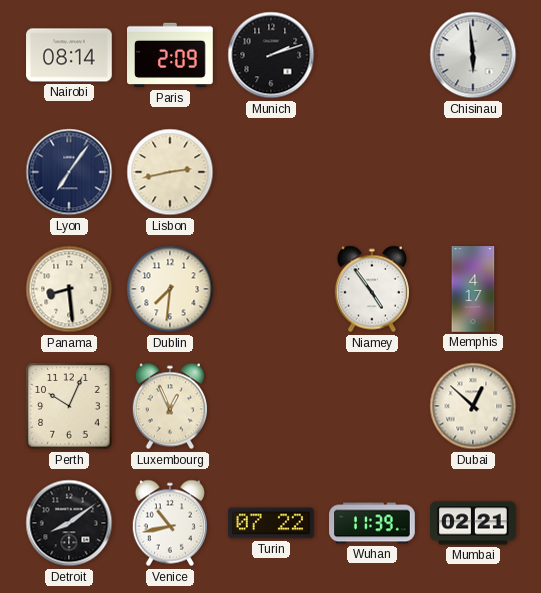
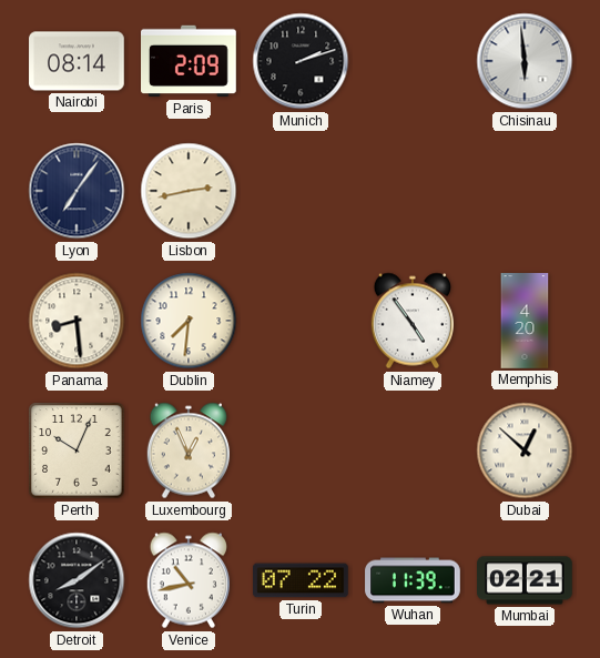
Memphis: 4:17 -> 4:20 (525, 321)
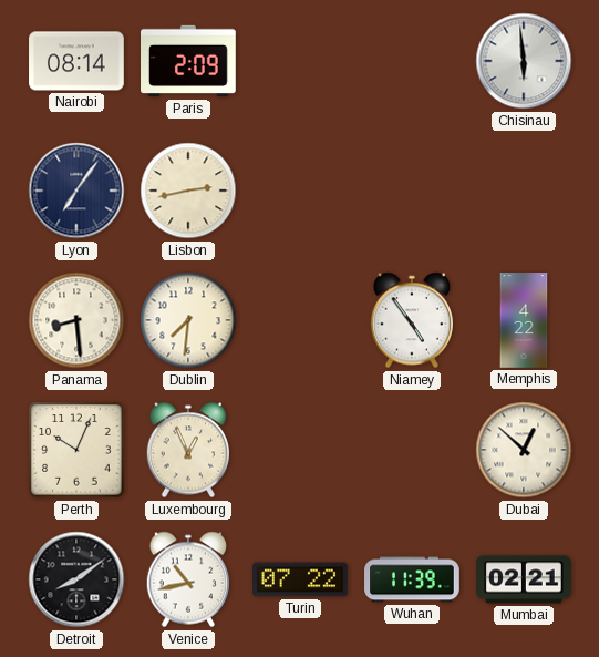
Munich: 2:12 -> none (301, 61)
Memphis: 4:20 -> 4:22 (524, 320)
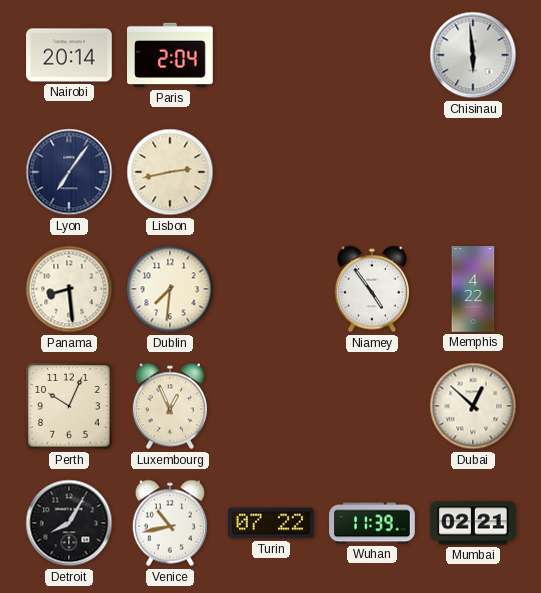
Nairobi: 08:14 -> 20:14 (69, 55)
Paris: 2:09 -> 2:04 (170, 55)
Detroit: 8:09 -> 8:05 (69, 523)
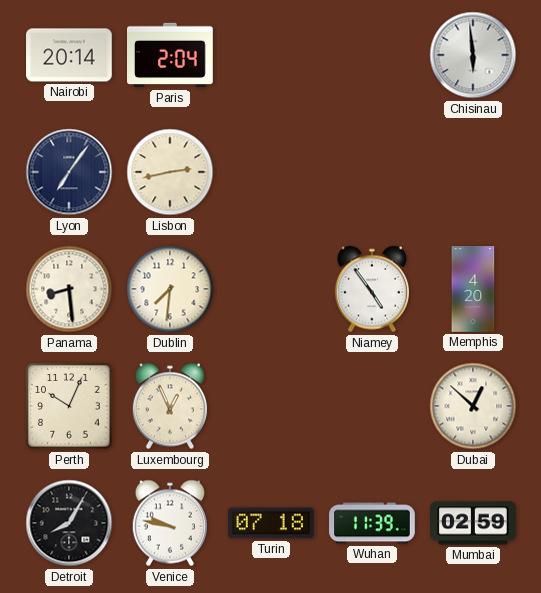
Memphis: 4:22 -> 4:20 (473, 289)
Venice: 10:43 -> 9:47 (169, 523)
Turin: 07:22 -> 07:18 (272, 523)
Mumbai: 02:21 -> 02:59 (473, 523)
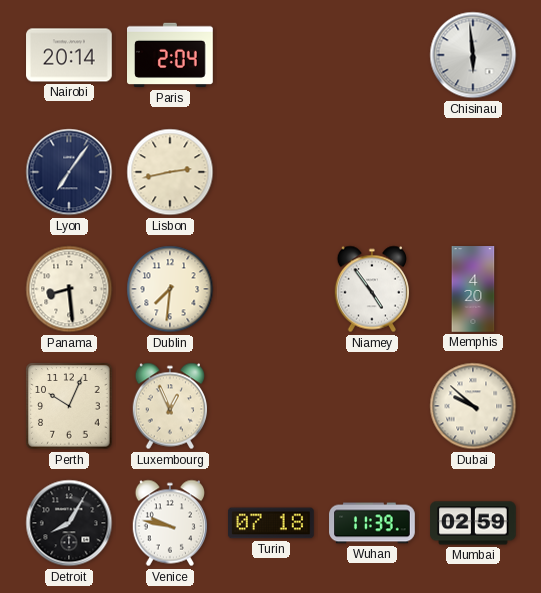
Dubai: 12:52 -> 9:52 (473, 406)
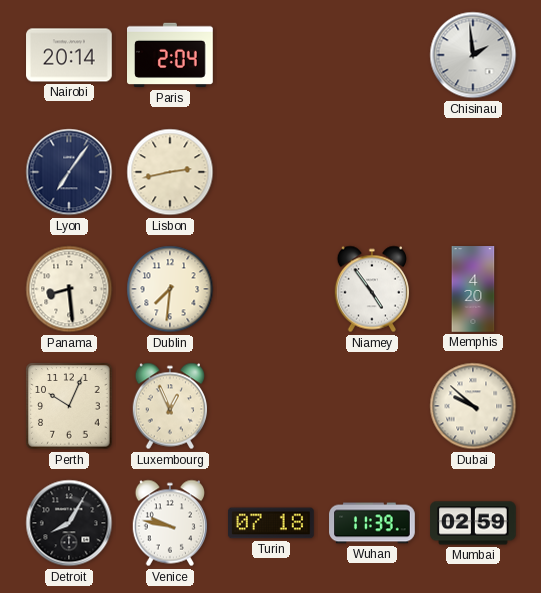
Chisinau: 5:59 -> 1:59 (473, 55)
